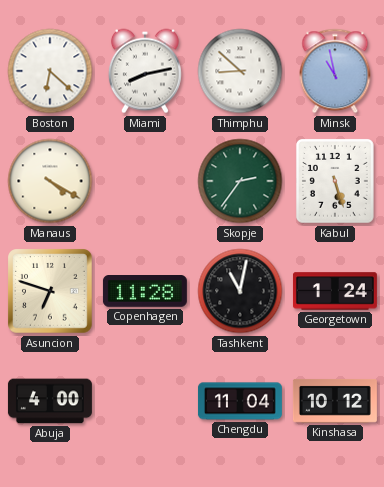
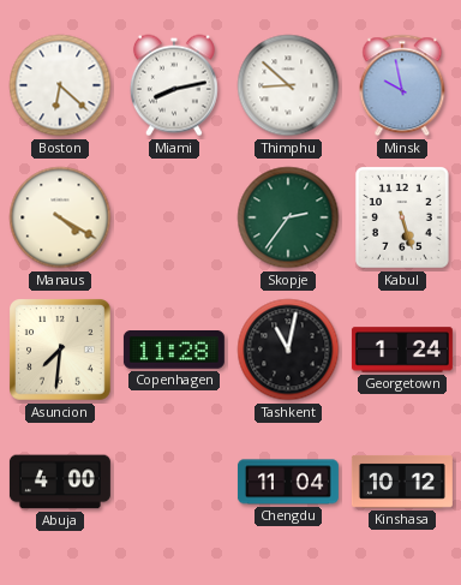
Minsk: 10:58 -> 9:58 (402, 85)
Asuncion: 6:48 -> 7:31 (61, 351)
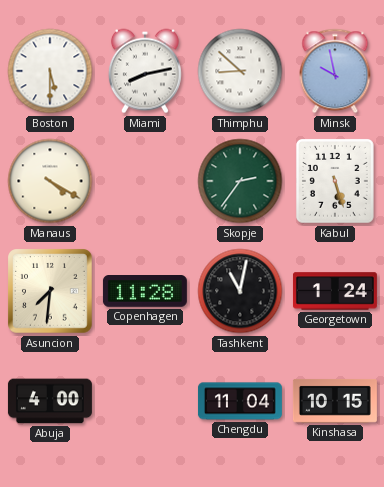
Boston: 6:22 -> 5:30 (50, 71)
Kinshasa: 10:12 -> 10:15 (335, 401)
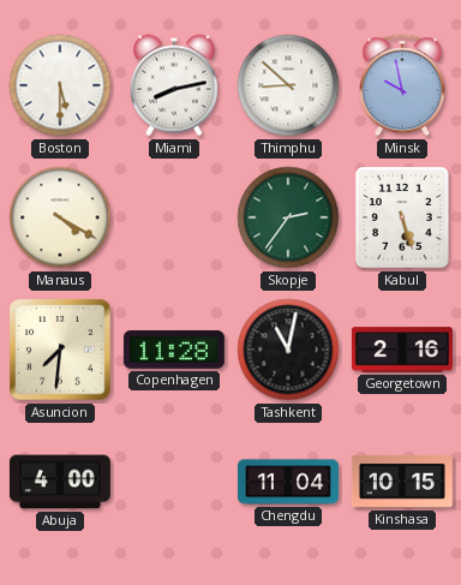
Georgetown: 1:24 -> 2:16 (402, 350)
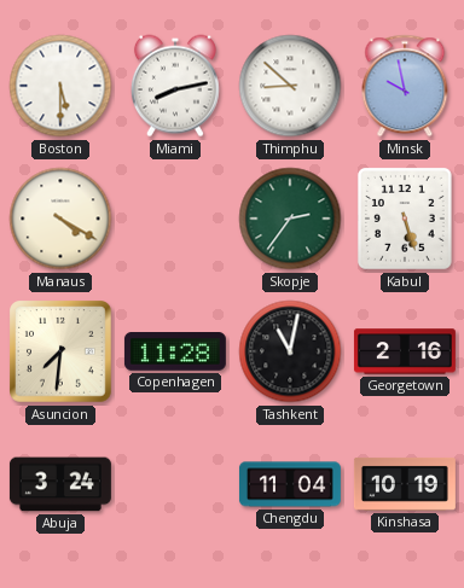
Abuja: 4:00 -> 3:24 (60, 484)
Kinshasa: 10:15 -> 10:19 (405, 484)
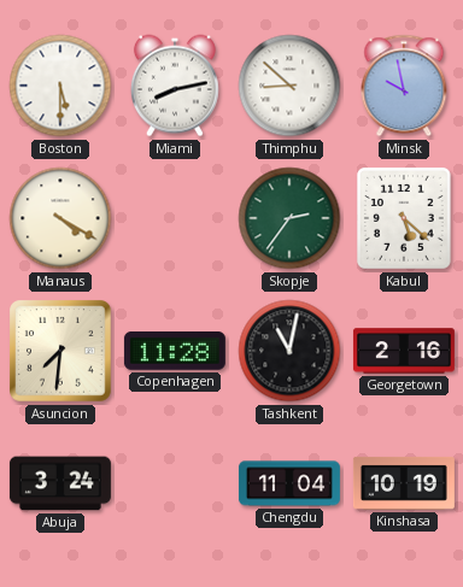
Kabul: 5:27 -> 5:22 (404, 219)
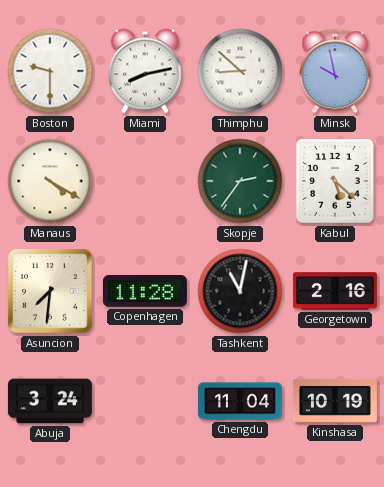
Boston: 5:30 -> 9:30 (50, 71)
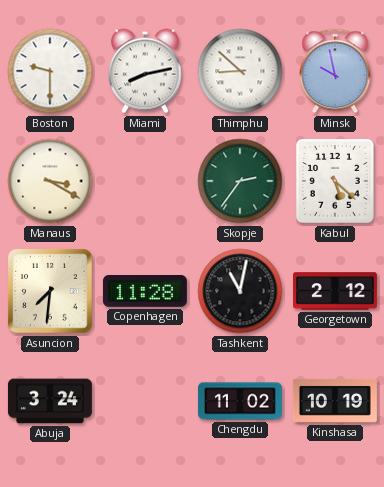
Manaus: 4:20 -> 3:20 (50, 181)
Georgetown: 2:16 -> 2:12 (335, 291)
Chengdu: 11:04 -> 11:02 (240, 401)
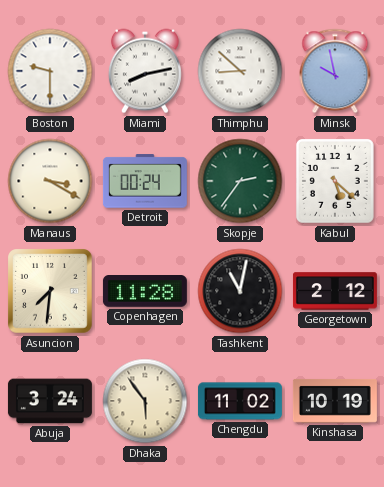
Detroit: none -> 00:24 (145, 181)
Dhaka: none -> 5:54 (145, 401)
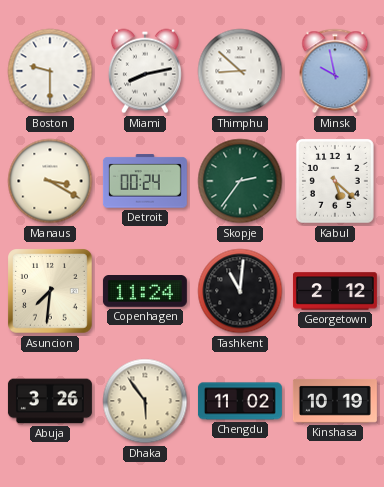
Copenhagen: 11:28 -> 11:24 (145, 292)
Tashkent: 11:02 -> 11:01 (240, 291)
Abuja: 3:24 -> 3:26 (50, 401)
